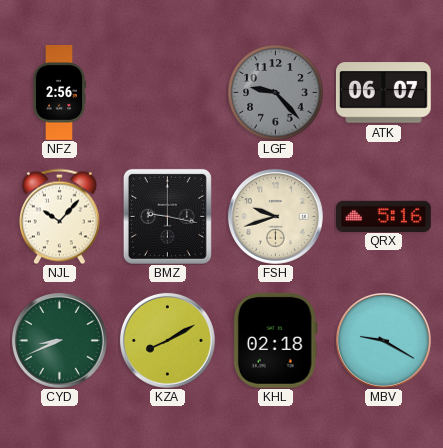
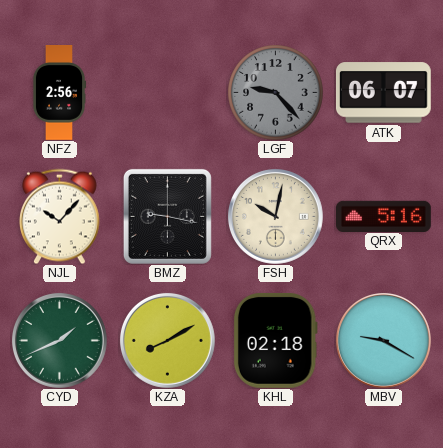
FSH: 9:42 -> 10:02 (275, 216)
CYD: 8:41 -> 1:41 (59, 340)
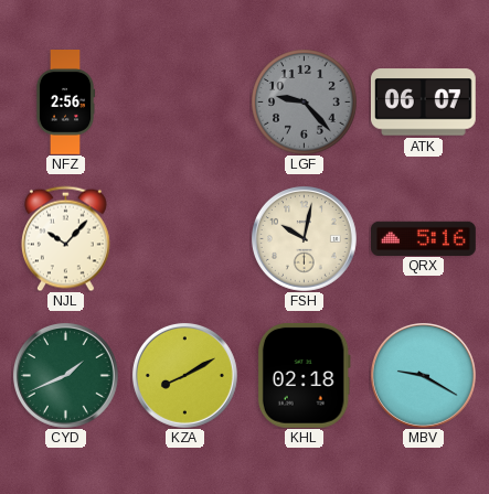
BMZ: 9:17 -> none (167, 216)
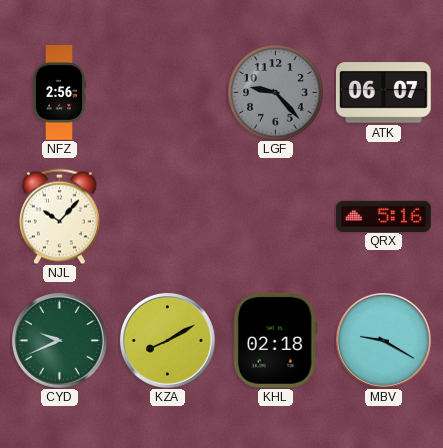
FSH: 10:02 -> none (304, 238)
CYD: 1:41 -> 9:41 (59, 340)
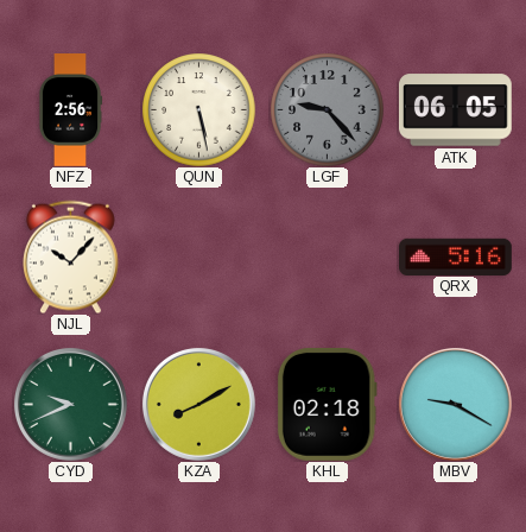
QUN: none -> 5:28 (198, 109)
ATK: 06:07 -> 06:05 (455, 110)
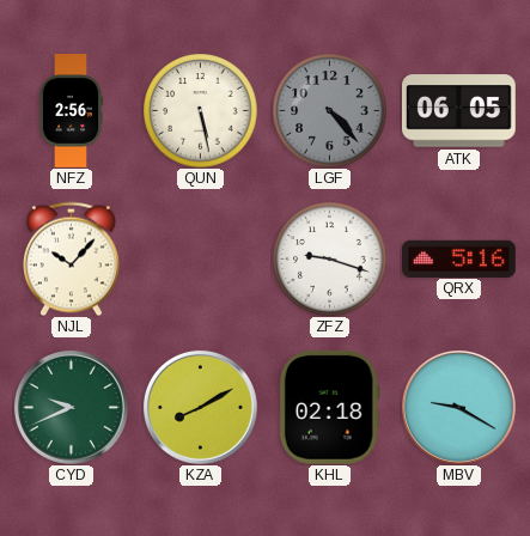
LGF: 9:23 -> 4:23 (329, 110)
ZFZ: none -> 9:18 (329, 258)
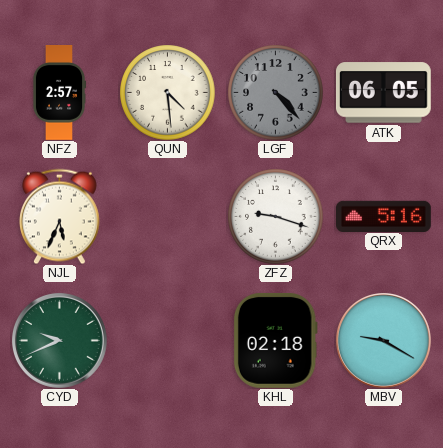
NFZ: 2:56 -> 2:57 (59, 93)
QUN: 5:28 -> 4:29 (167, 92)
NJL: 10:07 -> 5:34 (59, 216)
KZA: 8:10 -> none (200, 407)
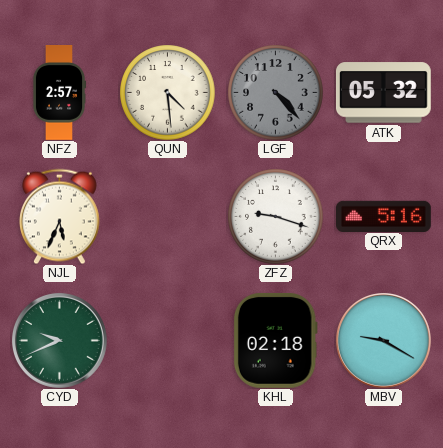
ATK: 06:05 -> 05:32 (383, 93)
